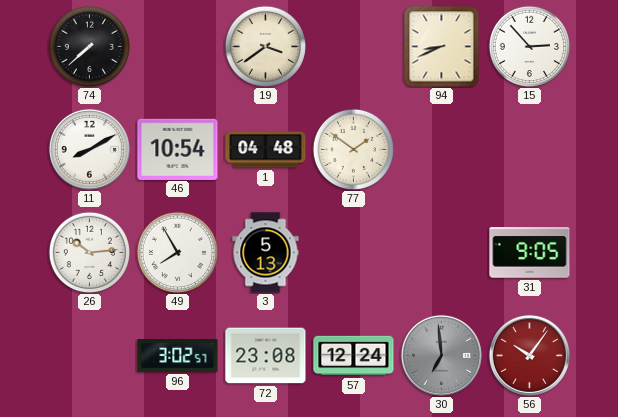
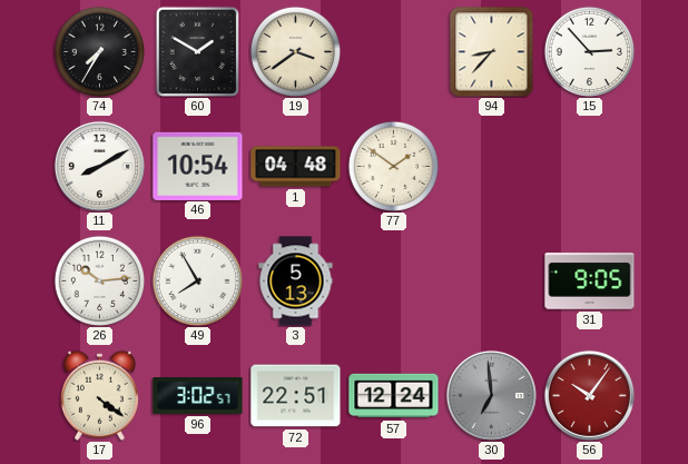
74: 7:38 -> 7:35 (99, 51)
60: none -> 1:50 (197, 51)
94: 8:41 -> 8:37 (492, 51)
17: none -> 4:21 (99, 395)
72: 23:08 -> 22:51 (296, 396)
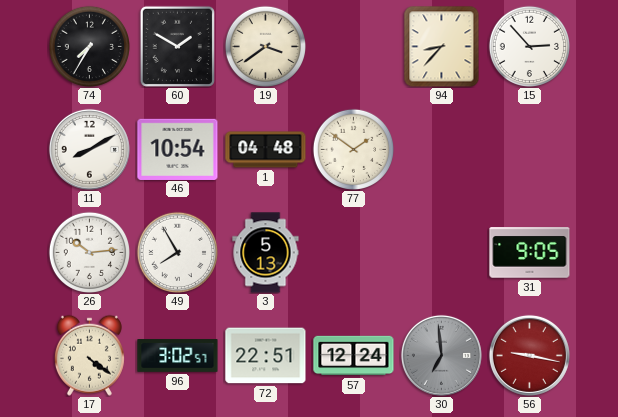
56: 10:06 -> 9:17 (529, 355)
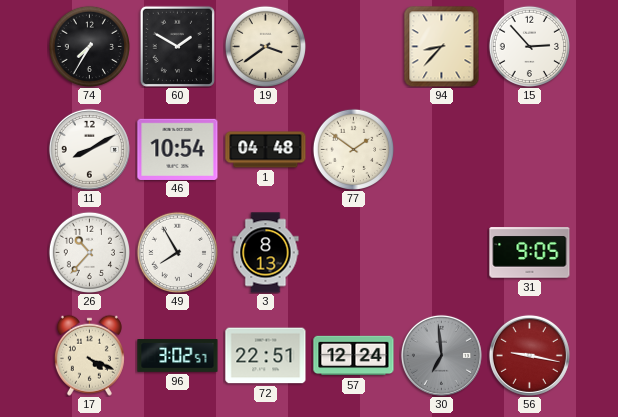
26: 10:14 -> 10:37 (89, 252)
3: 5:13 -> 8:13 (266, 253)
17: 4:21 -> 4:19 (89, 355)
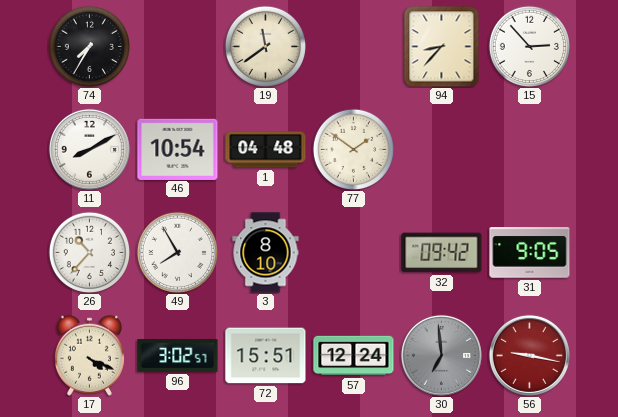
60: 1:50 -> none (177, 46)
19: 3:39 -> 11:39 (265, 46)
3: 8:13 -> 8:10 (266, 253)
32: none -> 09:42 (442, 253)
72: 22:51 -> 15:51 (266, 356)
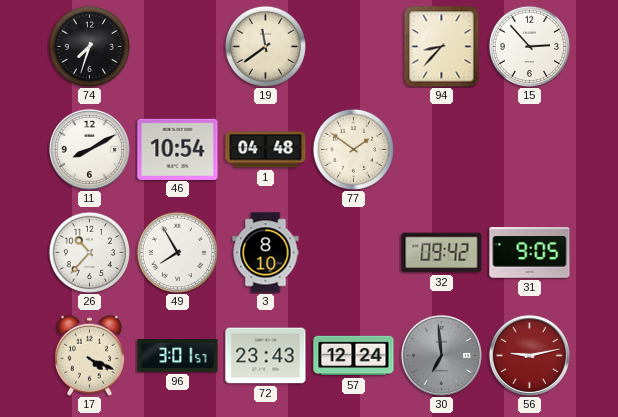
74: 7:35 -> 7:33 (89, 46)
96: 3:02 -> 3:01 (178, 356)
72: 15:51 -> 23:43 (266, 356)
56: 9:17 -> 9:13 (529, 355)
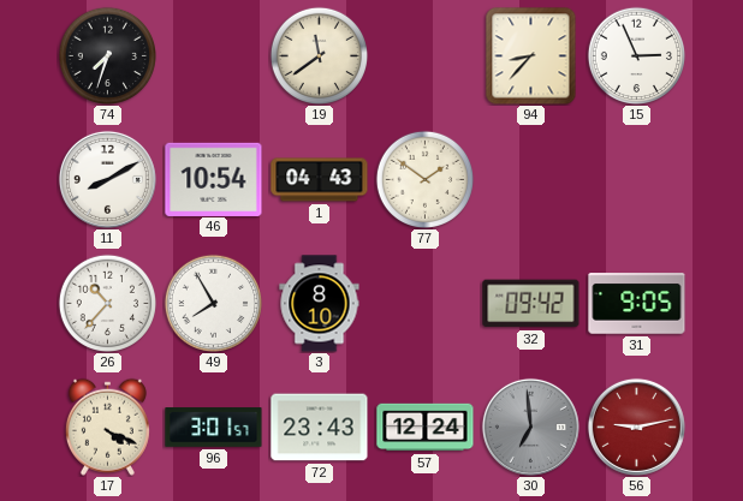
15: 2:53 -> 2:56 (636, 55)
1: 04:48 -> 04:43 (320, 180)
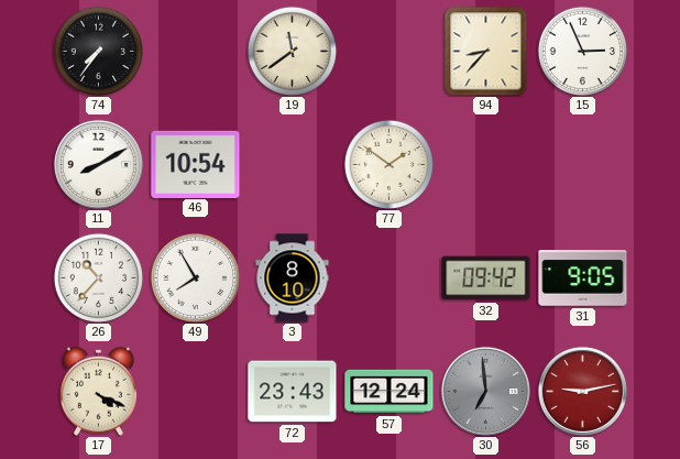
74: 7:33 -> 7:36 (98, 51)
1: 04:43 -> none (320, 180)
96: 3:01 -> none (214, 428)
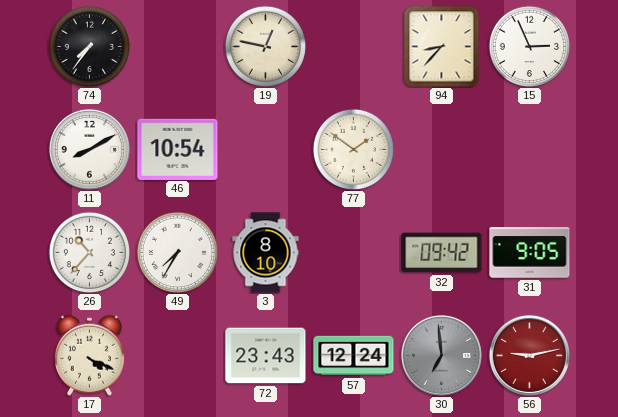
19: 11:39 -> 12:47 (265, 46)
49: 7:55 -> 7:35 (177, 252)
